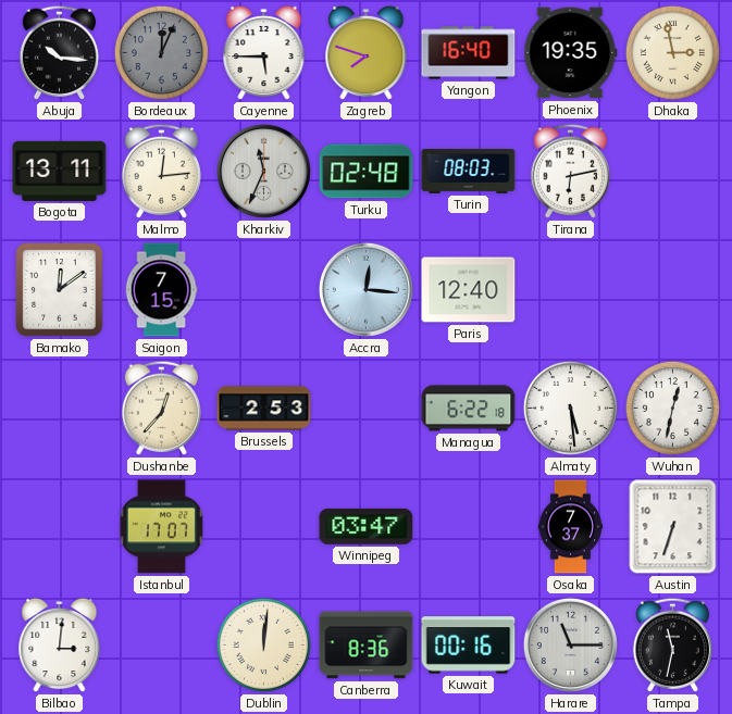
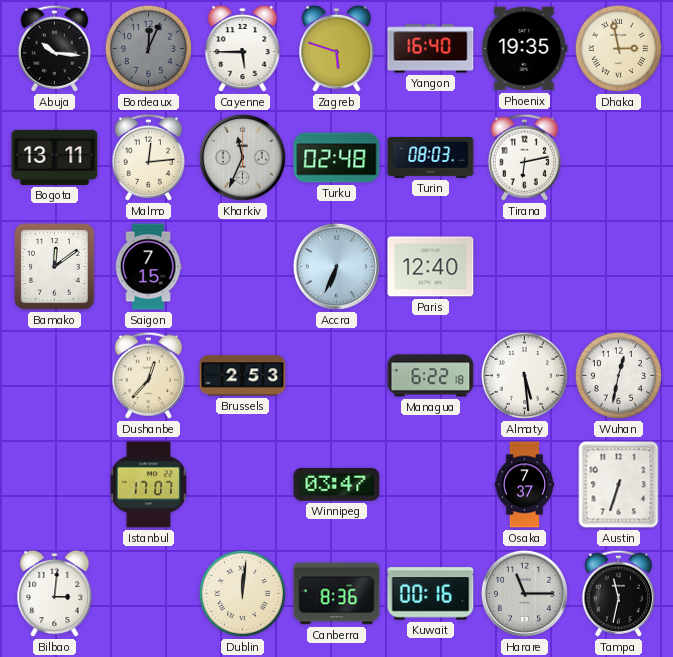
Zagreb: 7:48 -> 5:48 (337, 49)
Accra: 12:16 -> 6:34 (336, 266)
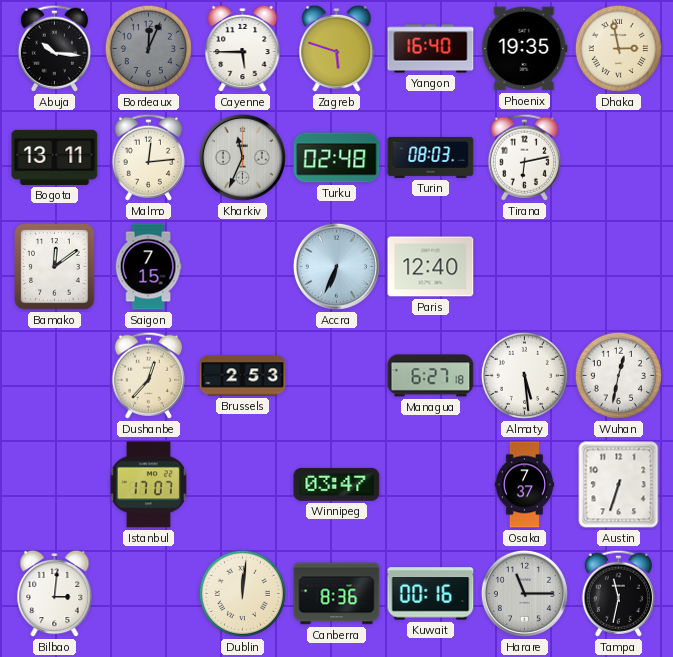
Managua: 6:22 -> 6:27 (431, 376)
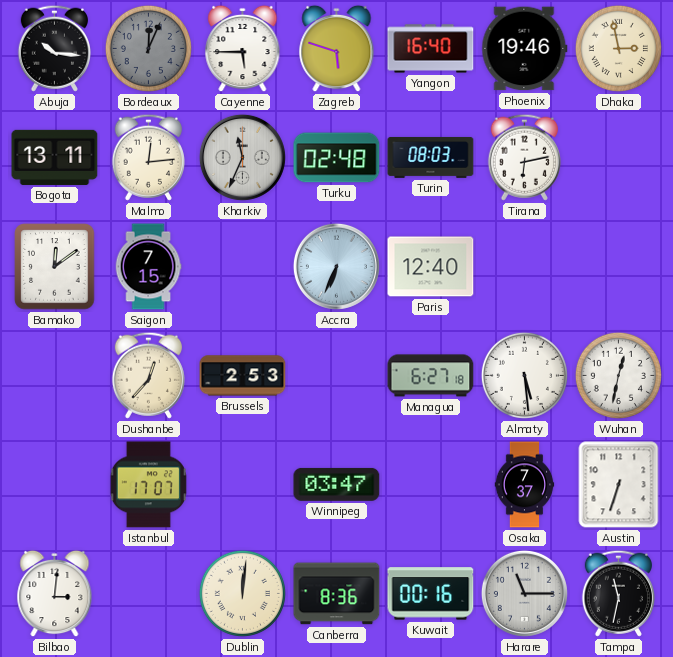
Phoenix: 19:35 -> 19:46 (525, 49)
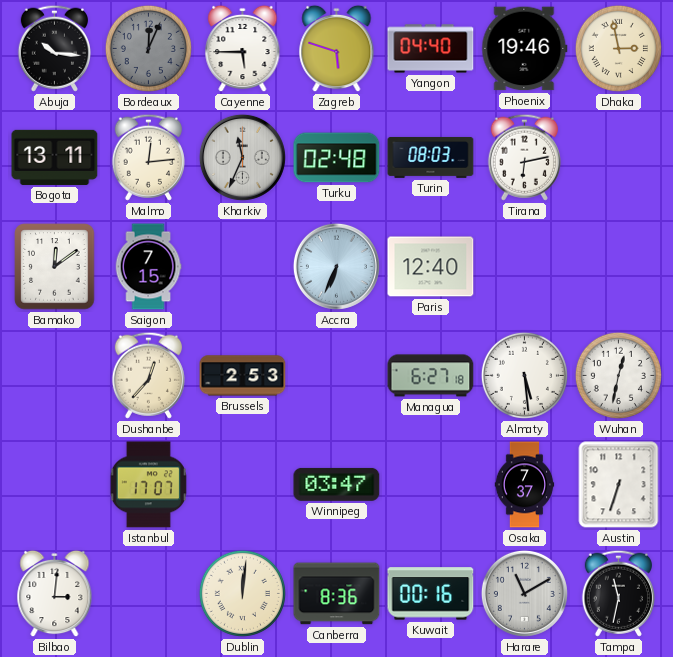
Yangon: 16:40 -> 04:40 (431, 49)
Harare: 11:15 -> 11:10 (524, 593)
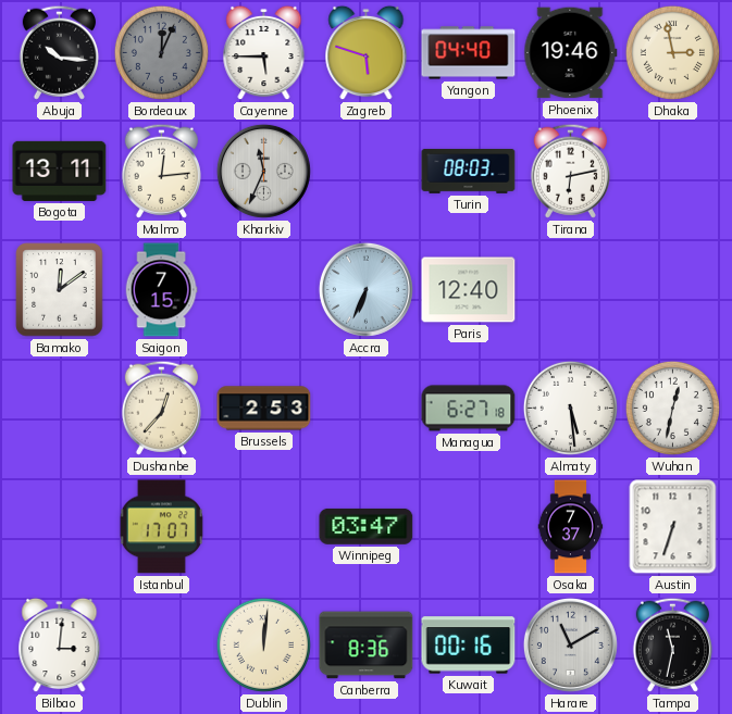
Turku: 02:48 -> none (337, 158)
